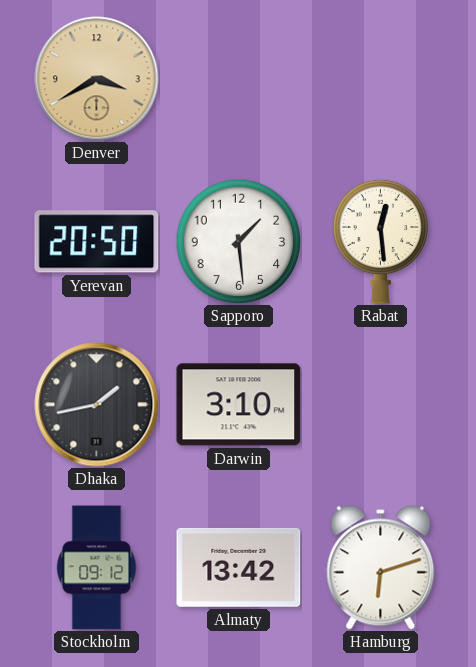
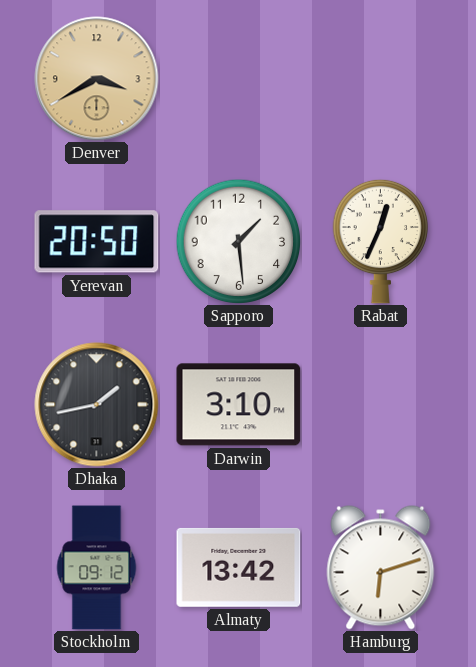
Rabat: 12:29 -> 12:34 (380, 241)
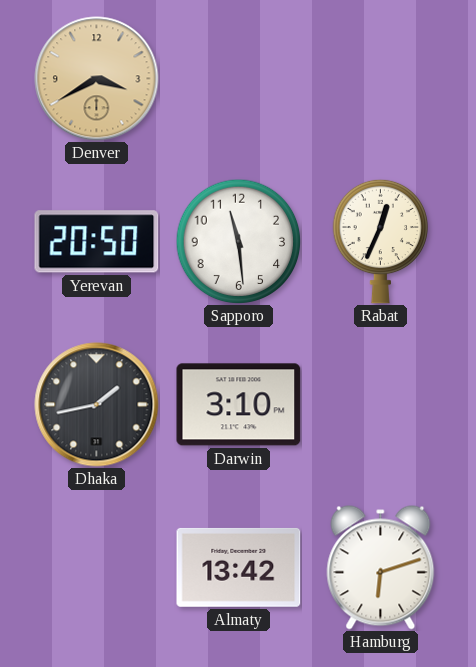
Sapporo: 1:29 -> 11:29 (238, 241)
Stockholm: 09:12 -> none (97, 568)
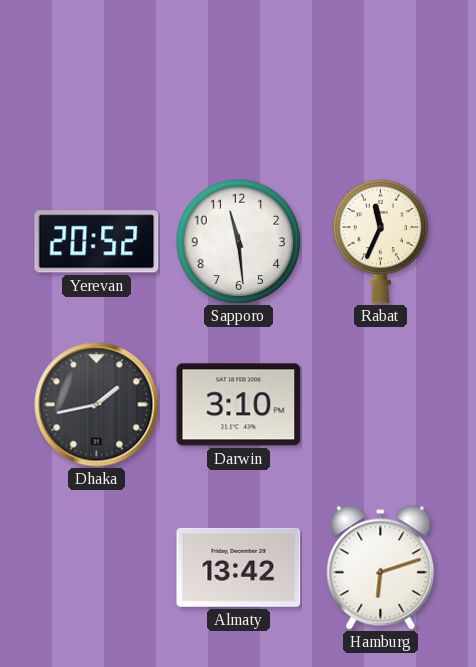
Denver: 3:40 -> none (97, 79)
Yerevan: 20:50 -> 20:52 (97, 242)
Rabat: 12:34 -> 11:34 (380, 241)
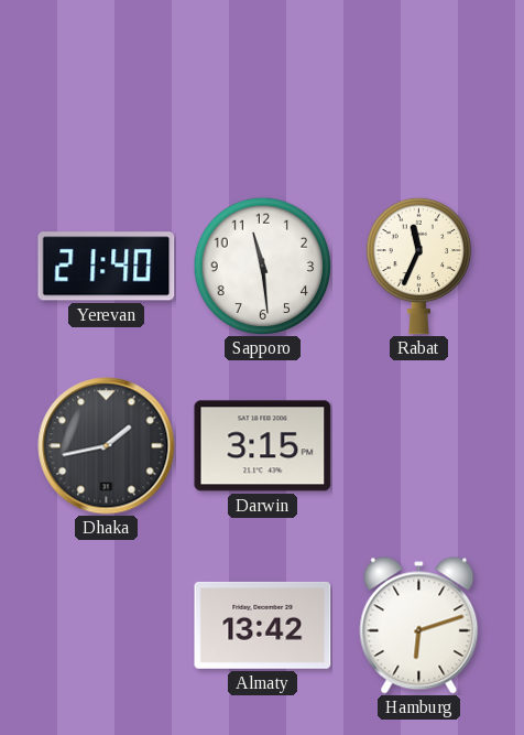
Yerevan: 20:52 -> 21:40 (107, 267)
Darwin: 3:10 -> 3:15 (263, 446)
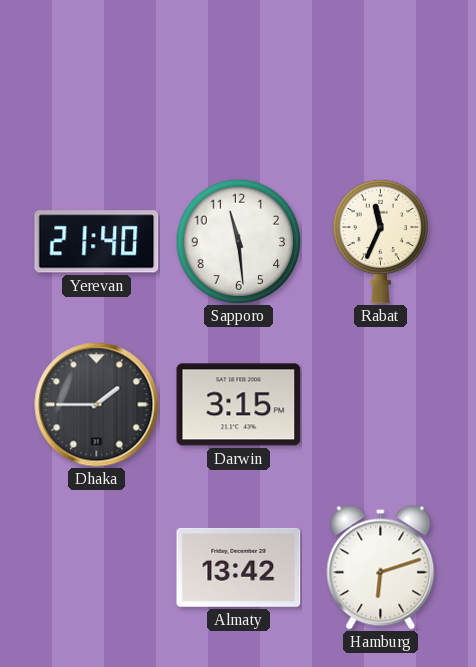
Dhaka: 1:43 -> 1:45 (97, 405)
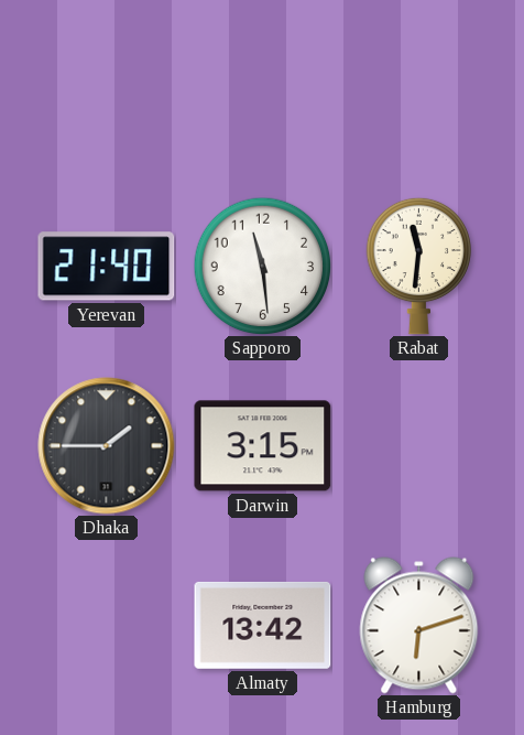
Rabat: 11:34 -> 11:31 (418, 266)
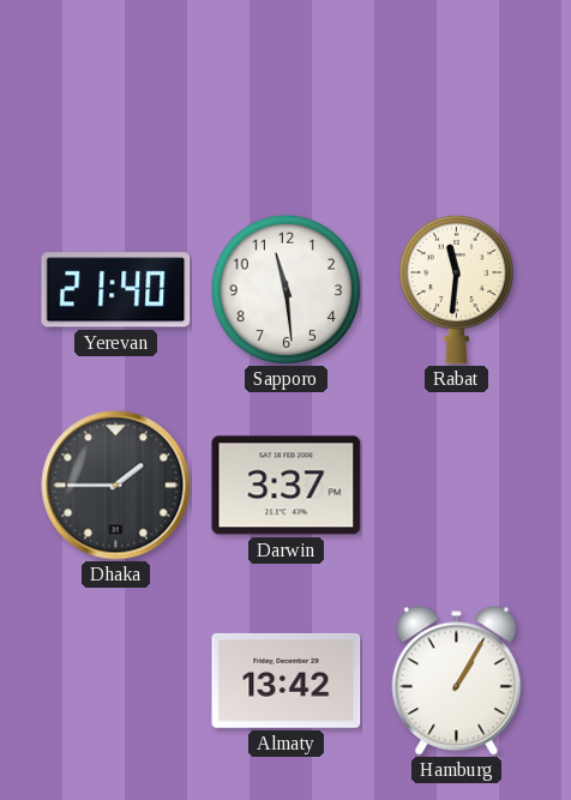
Darwin: 3:15 -> 3:37 (287, 486)
Hamburg: 6:12 -> 1:05 (457, 681)
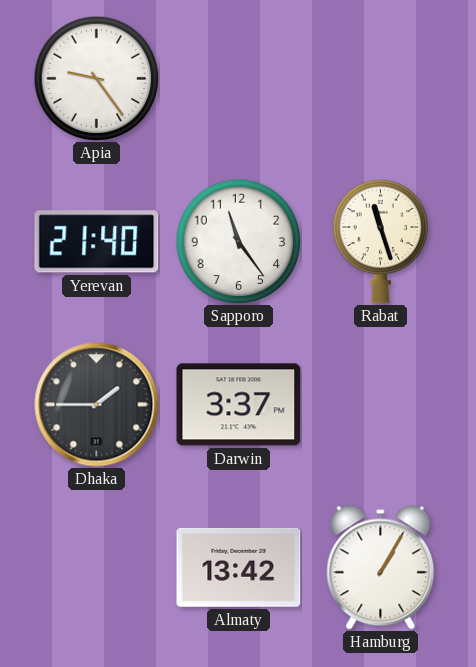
Apia: none -> 9:24 (96, 78)
Sapporo: 11:29 -> 11:24 (238, 241)
Rabat: 11:31 -> 11:27 (380, 241)
